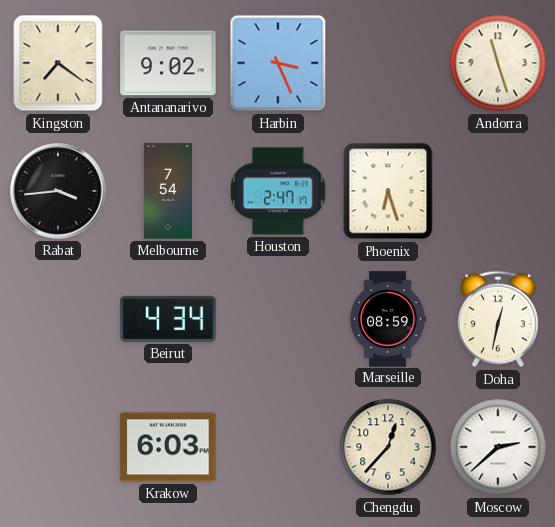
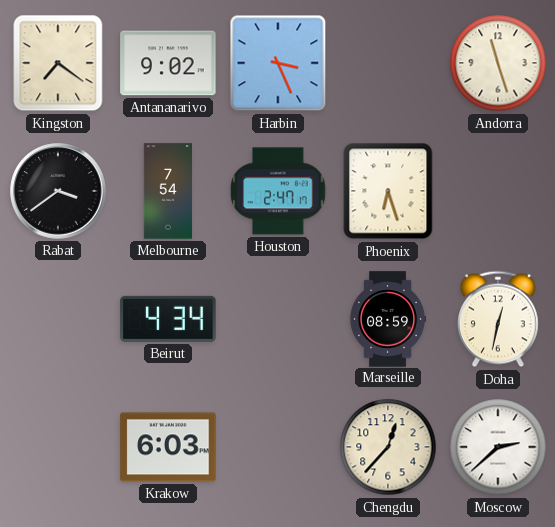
Rabat: 3:44 -> 3:39 (58, 191)
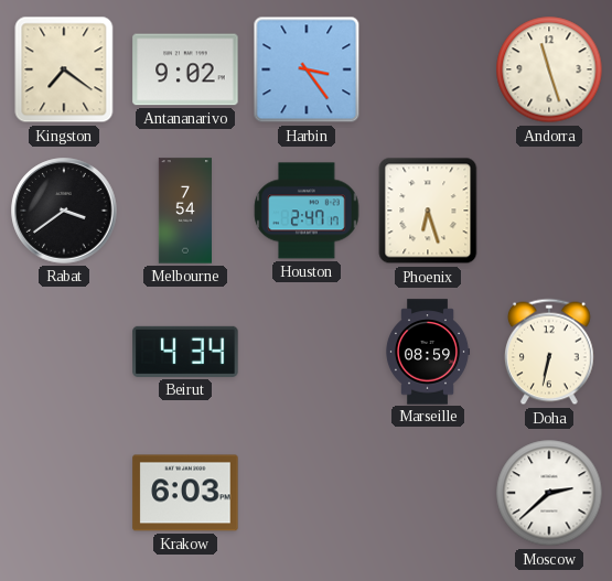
Harbin: 3:26 -> 3:24 (307, 69)
Doha: 12:32 -> 6:32 (550, 352)
Chengdu: 12:37 -> none (388, 447)
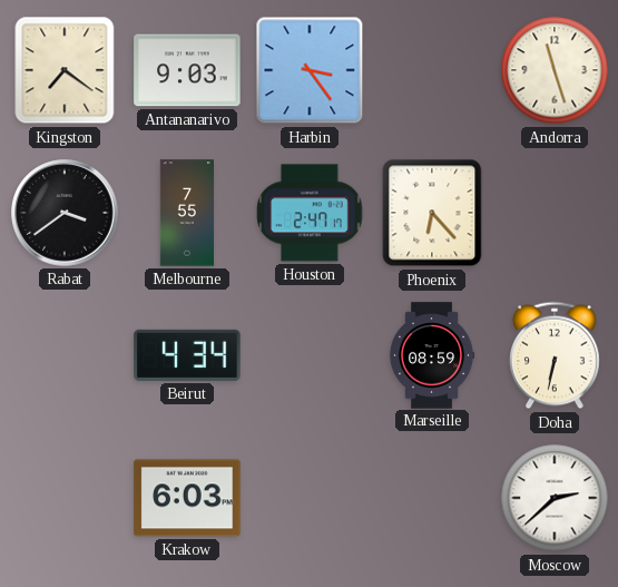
Antananarivo: 9:02 -> 9:03 (187, 70)
Melbourne: 7:54 -> 7:55 (186, 213)
Phoenix: 6:27 -> 6:23 (432, 213)
